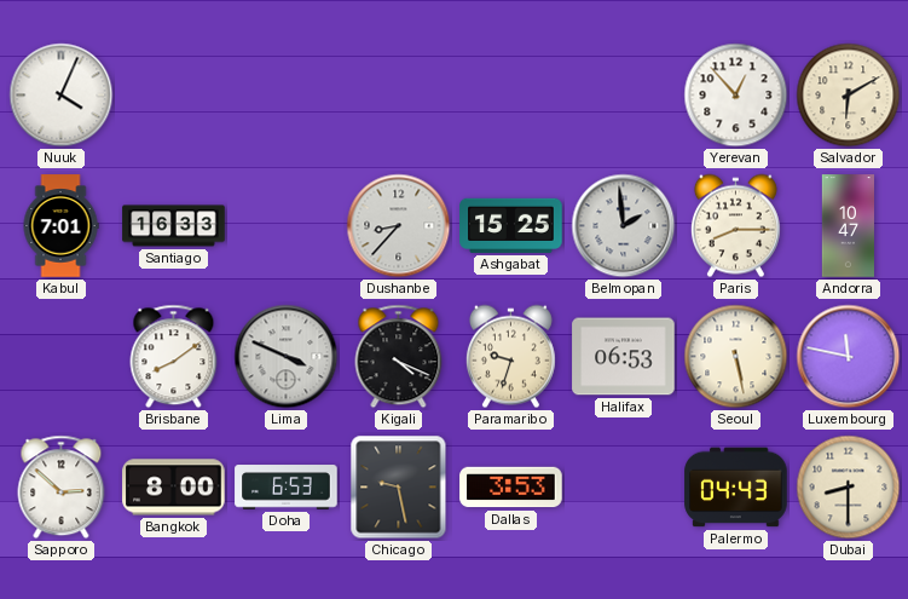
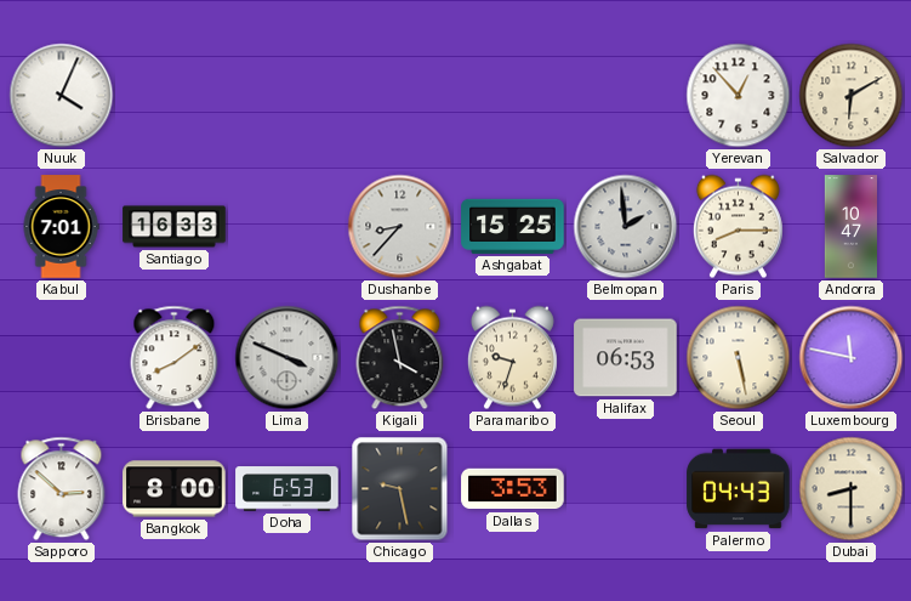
Kigali: 4:19 -> 3:58 (400, 358)
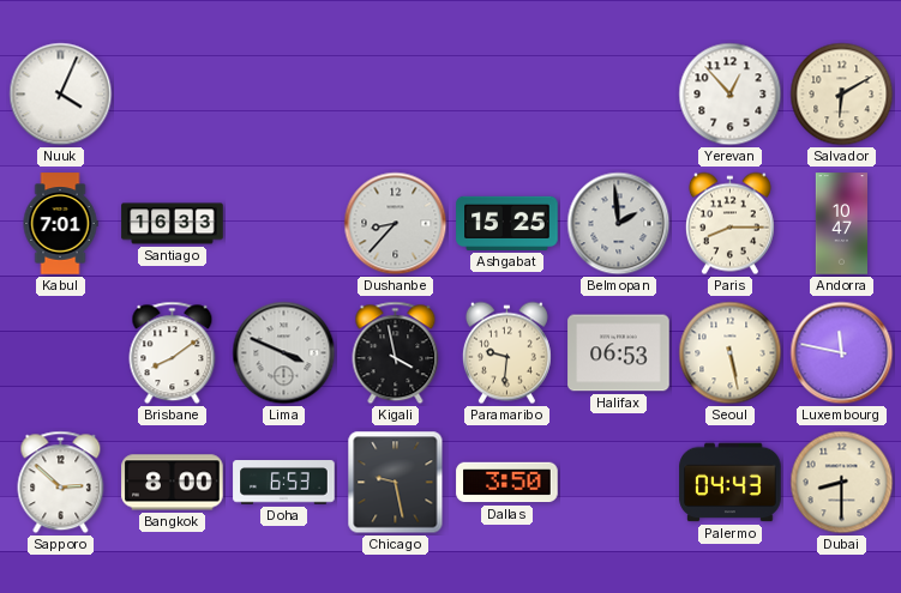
Paramaribo: 9:33 -> 9:31 (506, 353)
Dallas: 3:53 -> 3:50 (507, 483)
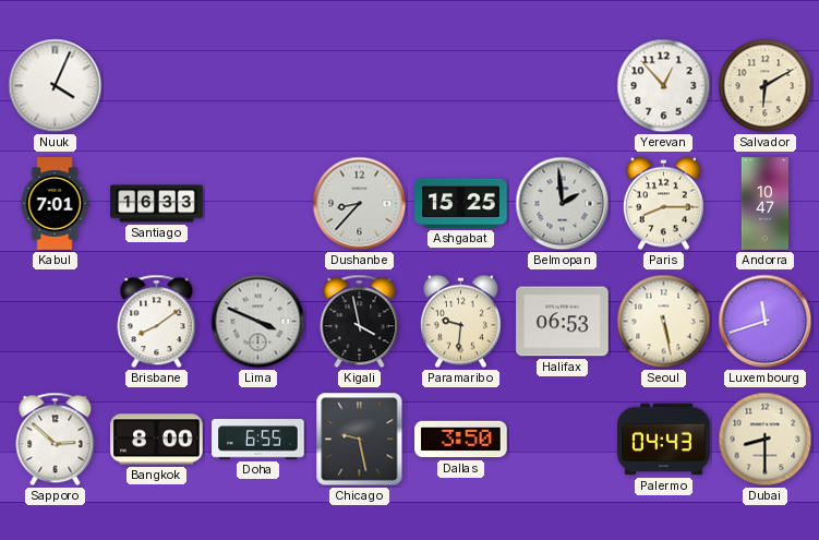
Luxembourg: 11:47 -> 11:42 (766, 322)
Doha: 6:53 -> 6:55 (258, 440)
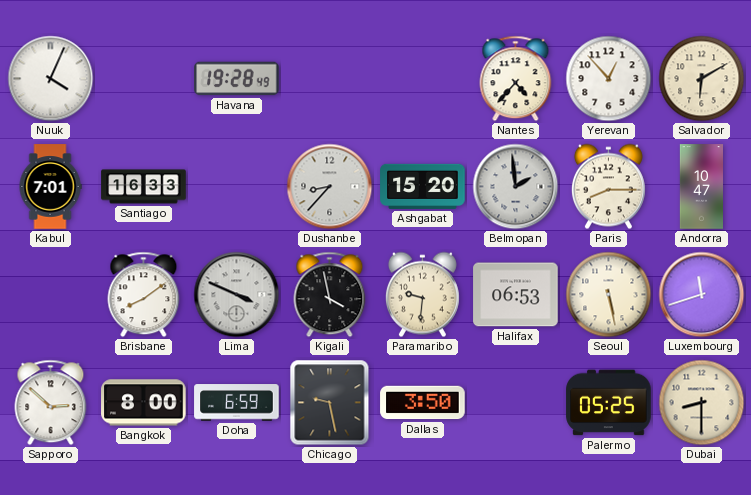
Havana: none -> 19:28 (237, 79)
Nantes: none -> 4:37 (516, 79)
Ashgabat: 15:25 -> 15:20 (423, 186)
Doha: 6:55 -> 6:59 (237, 403)
Palermo: 04:43 -> 05:25 (609, 403)
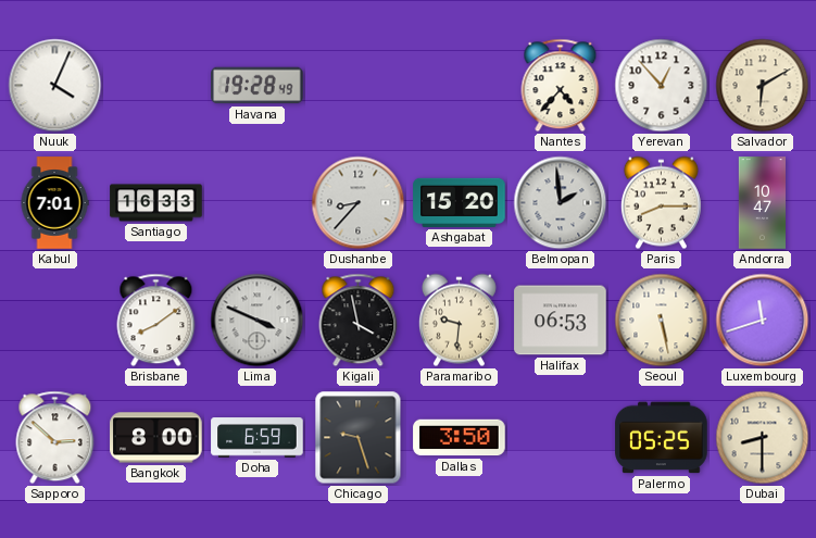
Chicago: 9:28 -> 9:27 (359, 438)
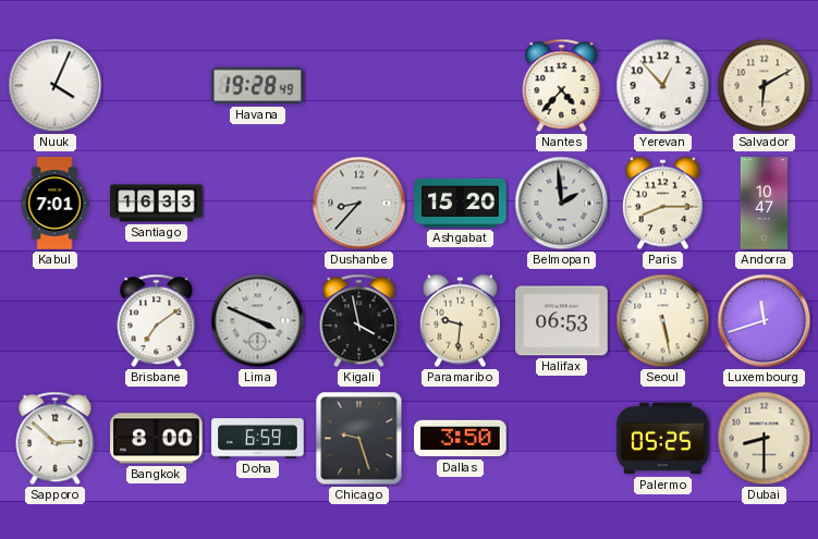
Brisbane: 8:09 -> 7:09 (157, 321)
